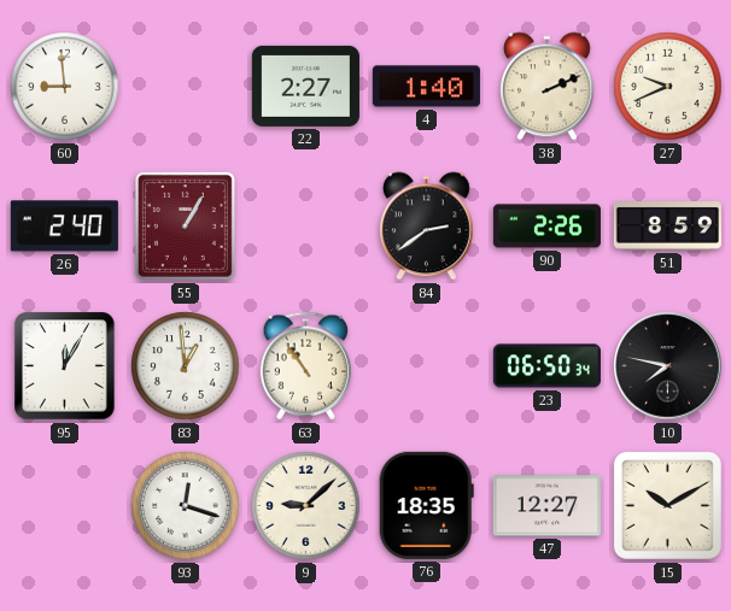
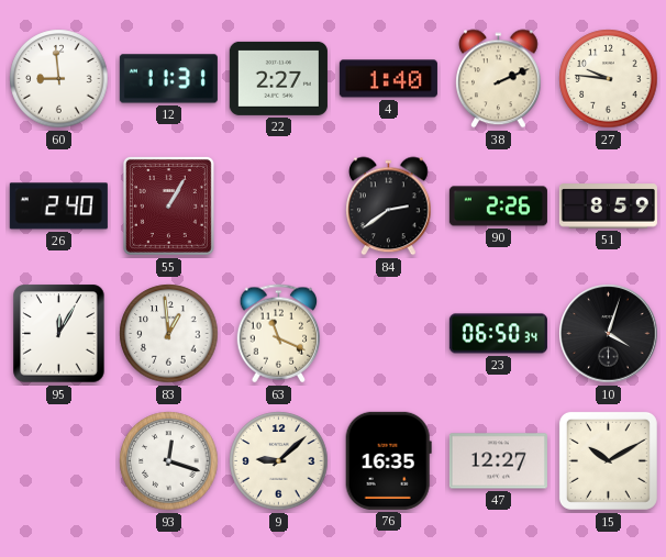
12: none -> 11:31 (168, 79)
27: 9:41 -> 9:46 (609, 79)
63: 10:54 -> 11:19 (279, 334)
10: 7:47 -> 4:03 (609, 334)
76: 18:35 -> 16:35 (388, 460)
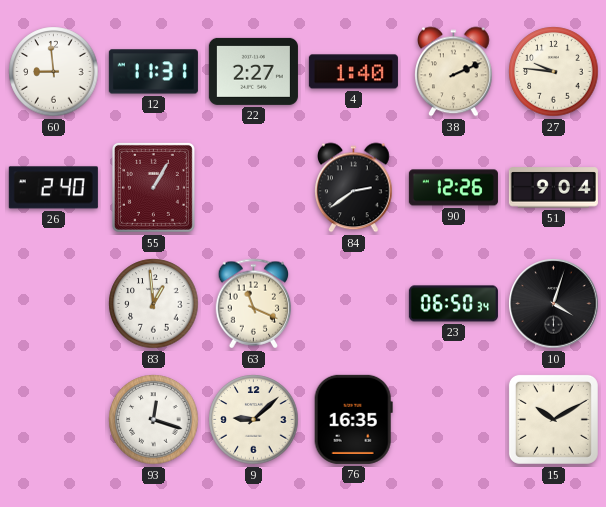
90: 2:26 -> 12:26 (453, 188)
51: 8:59 -> 9:04 (553, 188)
95: 12:05 -> none (59, 334)
47: 12:27 -> none (498, 461)
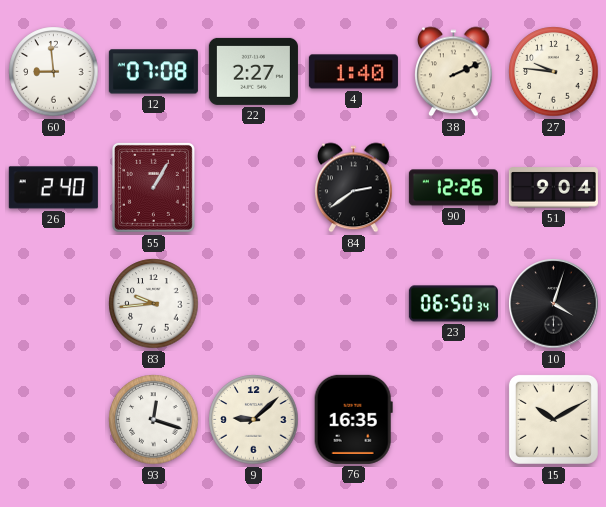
12: 11:31 -> 07:08 (153, 72)
83: 12:59 -> 9:44 (154, 304)
63: 11:19 -> none (254, 304)
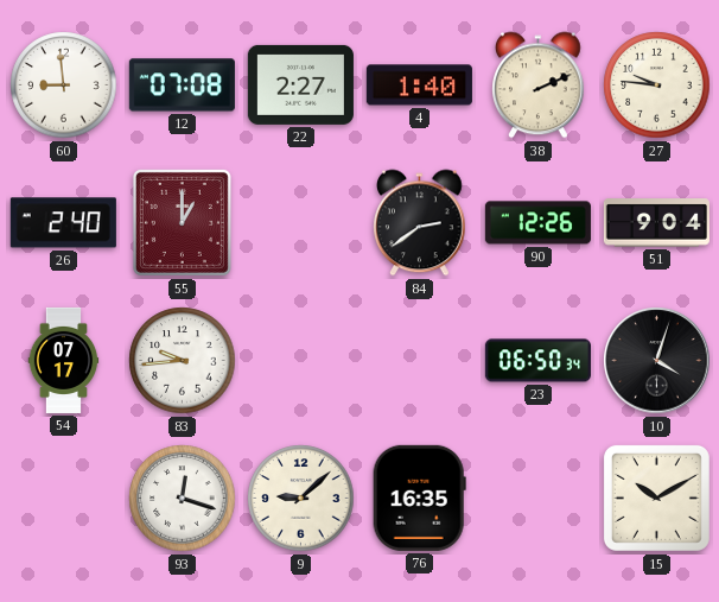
55: 1:05 -> 1:00 (182, 222)
54: none -> 07:17 (64, 360)
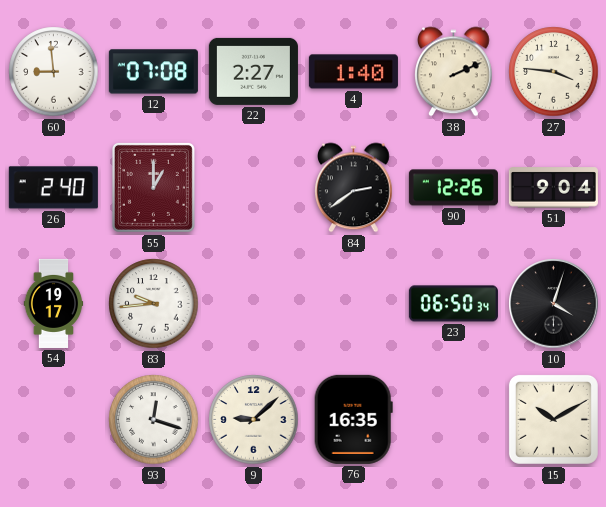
27: 9:46 -> 3:46 (554, 72)
54: 07:17 -> 19:17 (54, 303)
